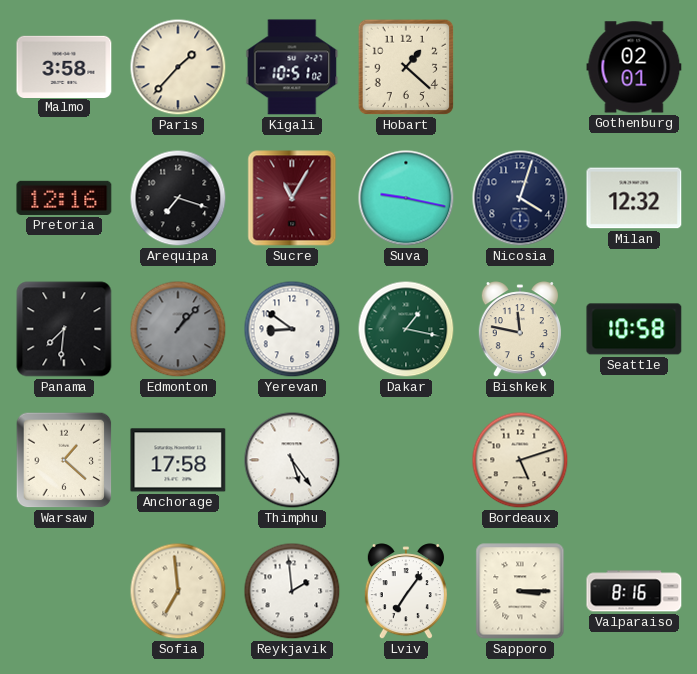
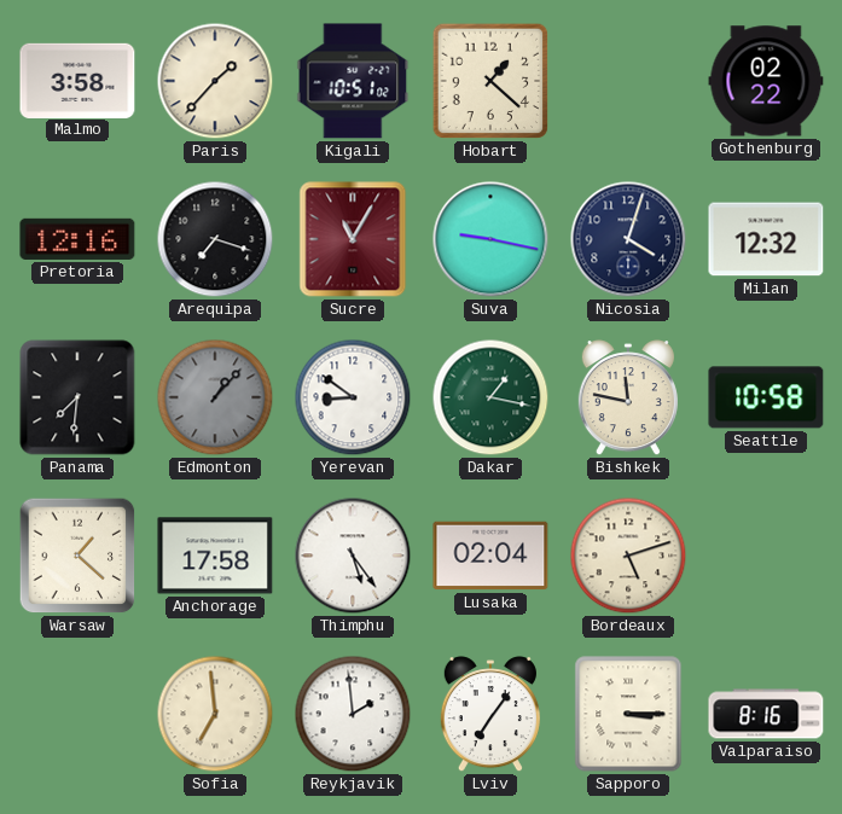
Gothenburg: 02:01 -> 02:22 (766, 81)
Lusaka: none -> 02:04 (490, 556)
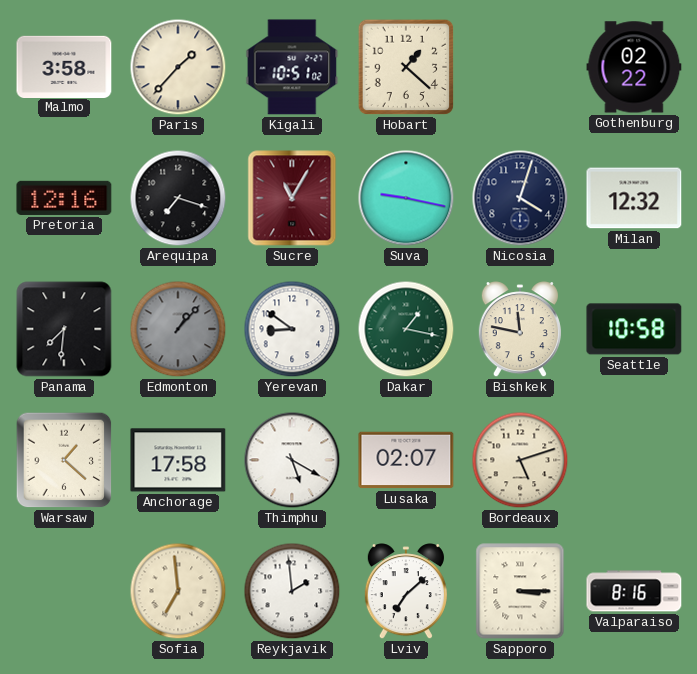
Thimphu: 5:24 -> 5:20 (292, 460)
Lusaka: 02:04 -> 02:07 (406, 460)
Lviv: 7:06 -> 7:08 (406, 592)
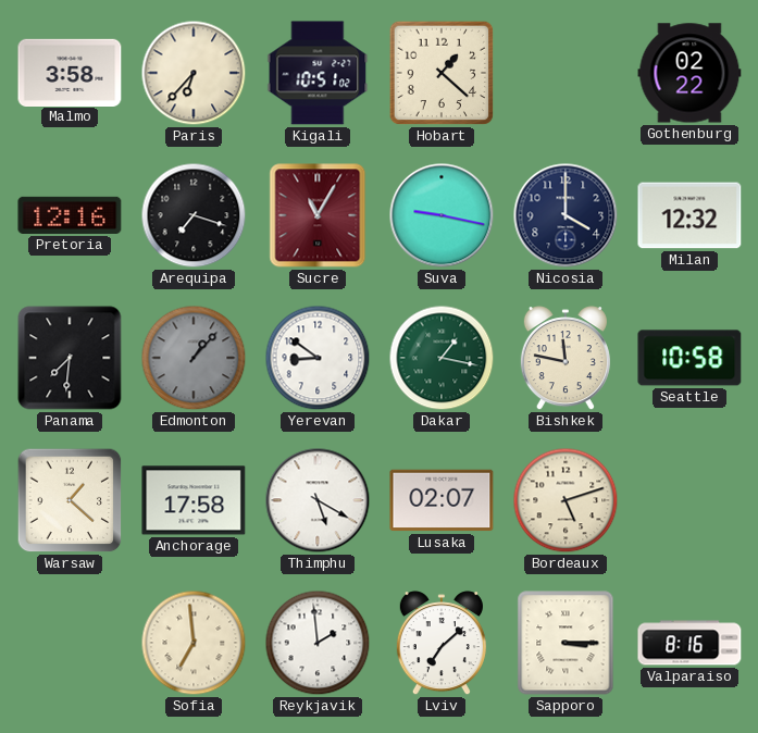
Paris: 1:37 -> 6:37 (194, 73)
Nicosia: 4:03 -> 4:00 (566, 215)
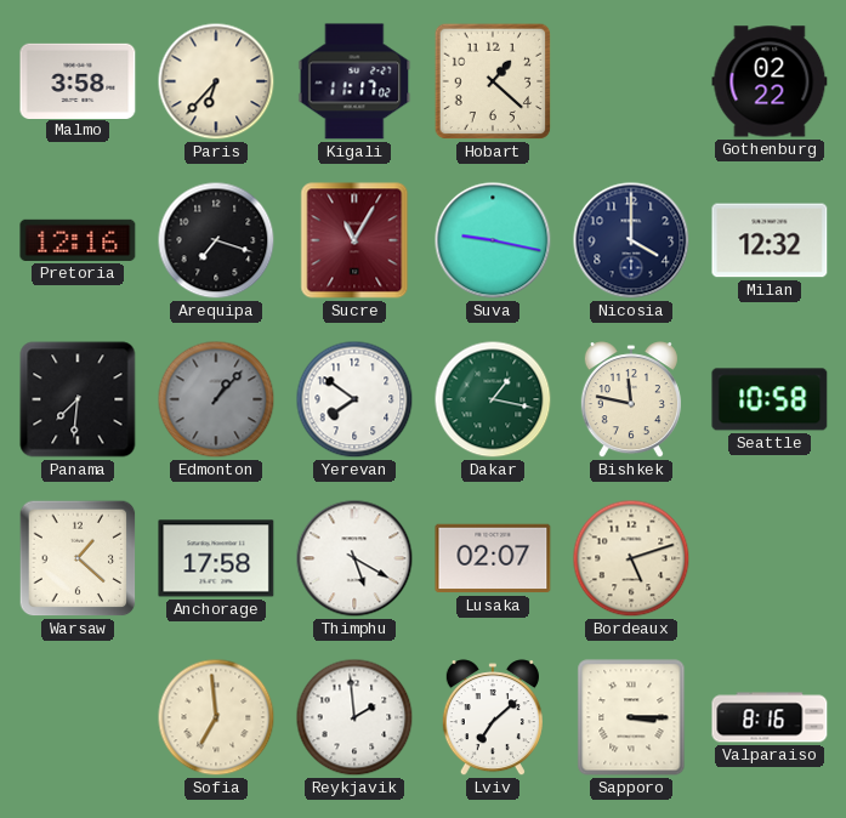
Kigali: 10:51 -> 11:17 (354, 81)
Yerevan: 8:51 -> 7:51 (354, 399)
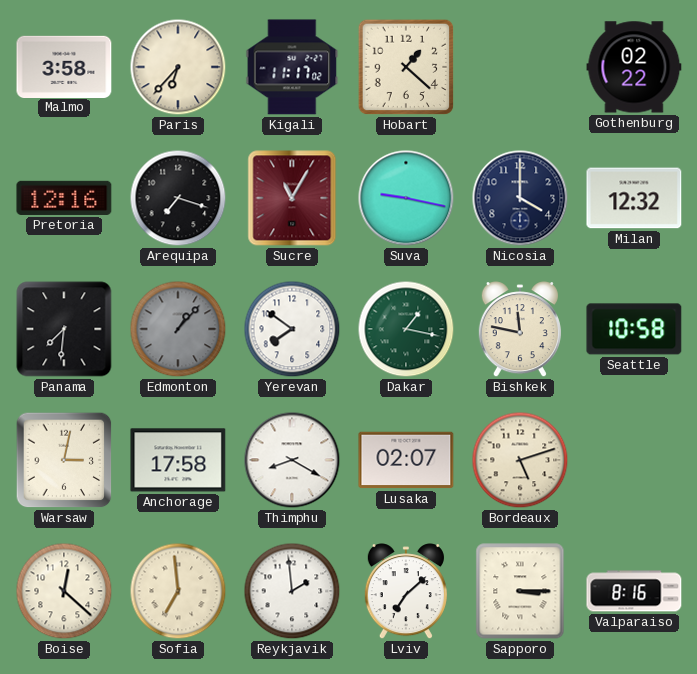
Warsaw: 1:22 -> 3:02 (64, 460)
Thimphu: 5:20 -> 8:20 (292, 460)
Boise: none -> 12:22 (64, 591)
